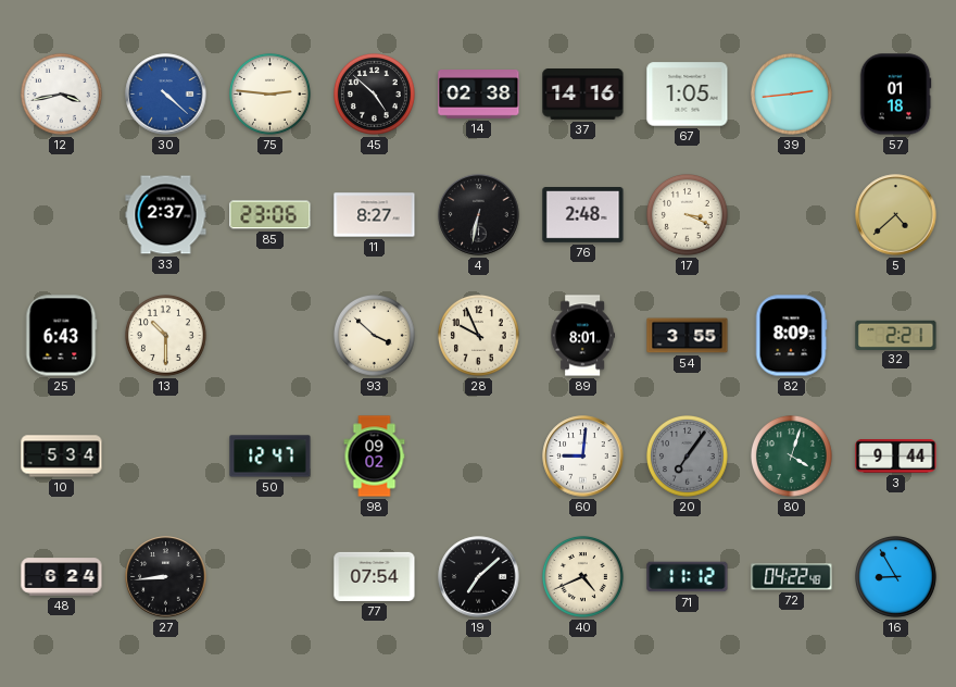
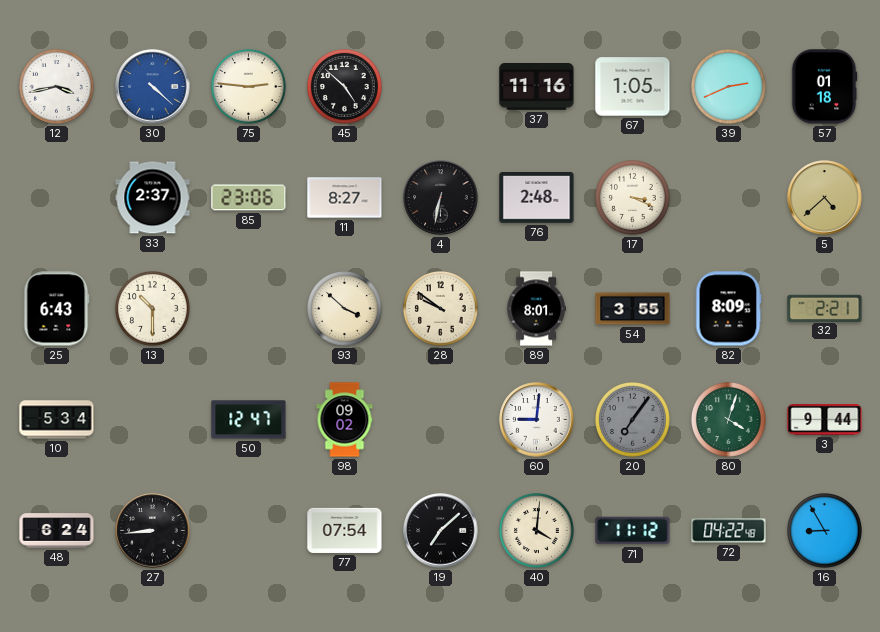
14: 02:38 -> none (479, 95)
37: 14:16 -> 11:16 (537, 87)
39: 2:44 -> 2:41 (729, 87)
28: 9:56 -> 9:51 (441, 309)
40: 4:41 -> 4:01 (537, 531)
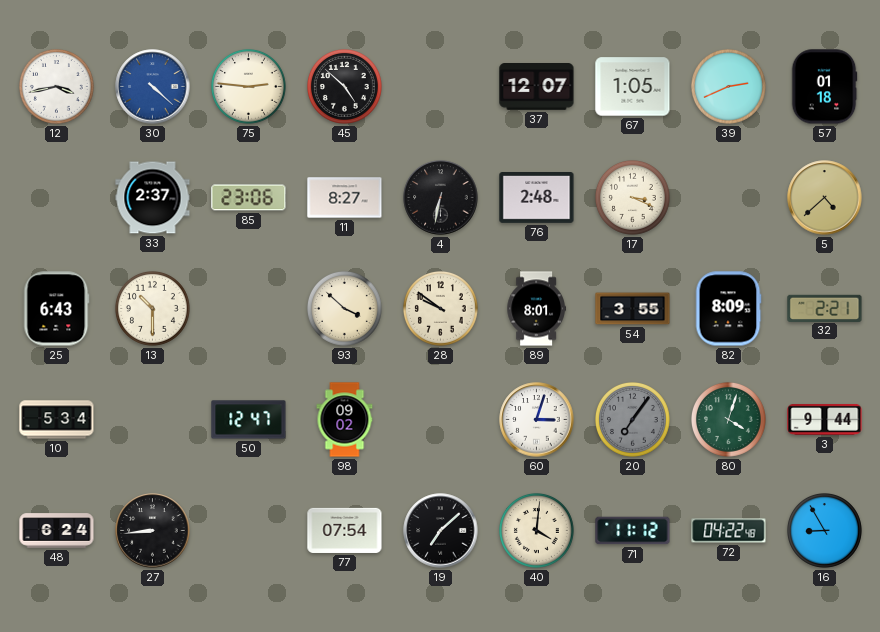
37: 11:16 -> 12:07 (537, 87)
60: 9:01 -> 3:03 (537, 420)
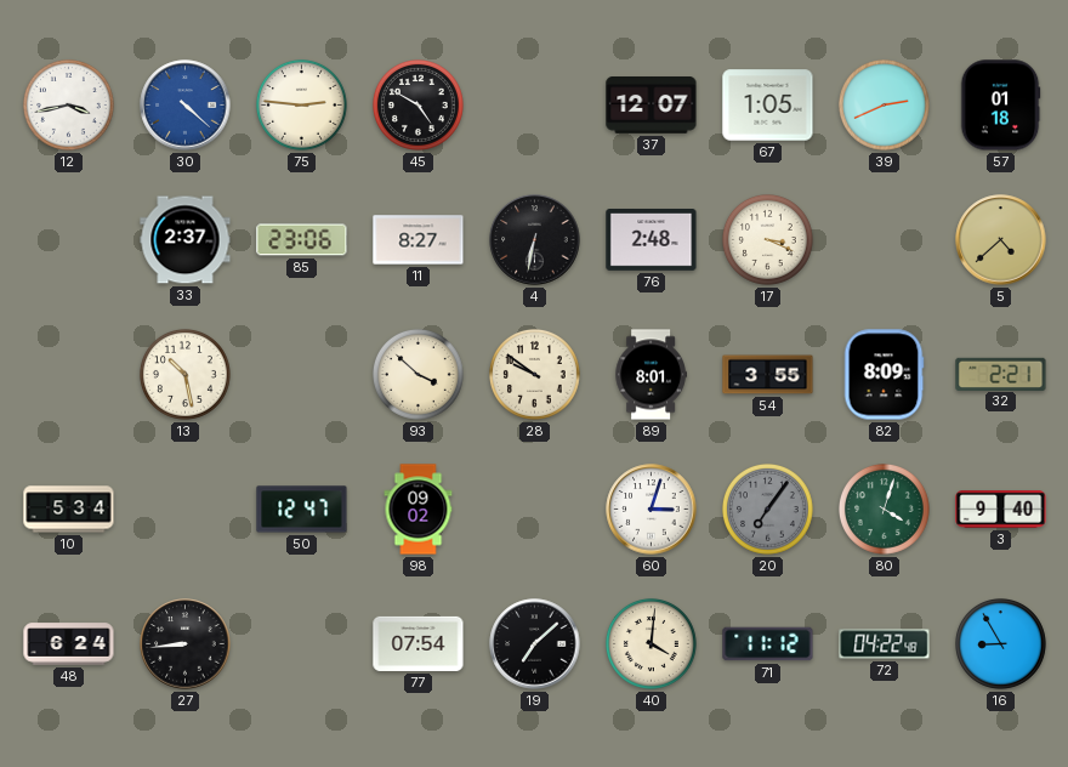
45: 4:52 -> 4:50 (419, 106)
25: 6:43 -> none (57, 309)
13: 10:30 -> 10:28 (186, 375)
3: 9:44 -> 9:40 (1001, 510)
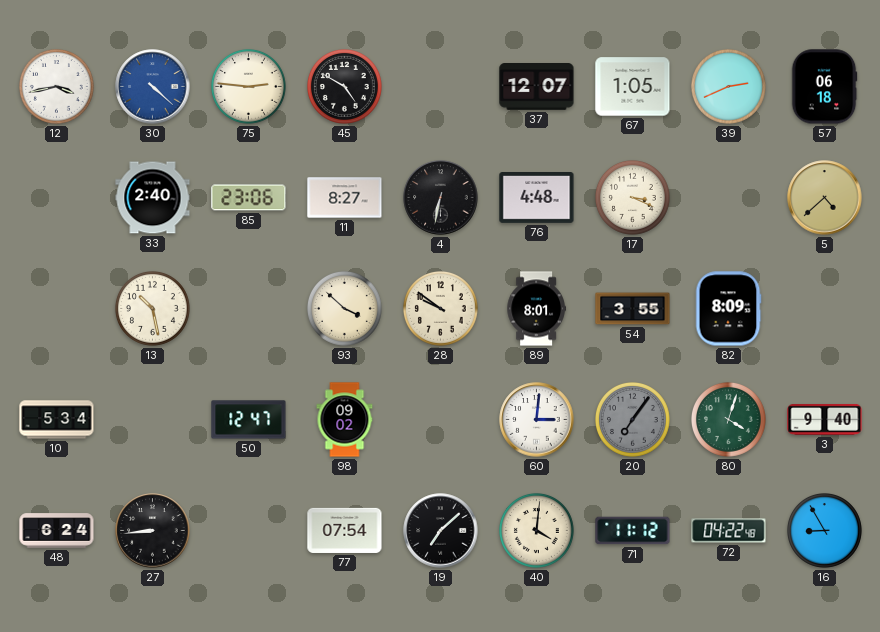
57: 01:18 -> 06:18 (824, 87)
33: 2:37 -> 2:40 (153, 198)
76: 2:48 -> 4:48 (537, 198)
32: 2:21 -> none (1001, 374)
60: 3:03 -> 3:01 (537, 420)
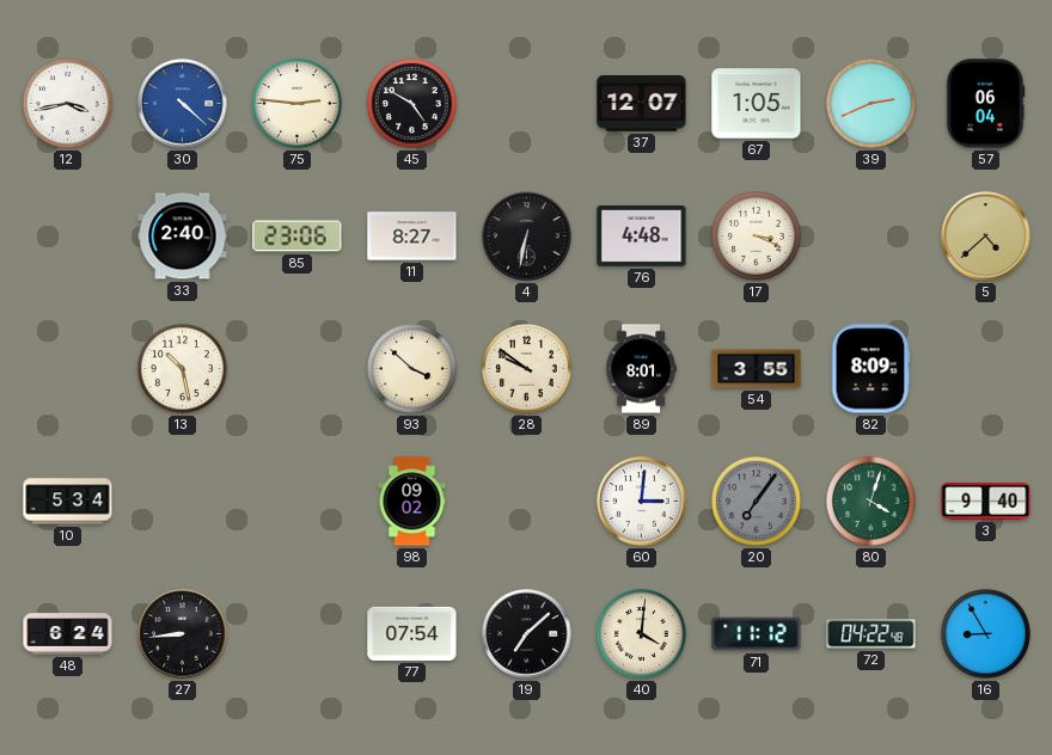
57: 06:18 -> 06:04 (985, 104)
50: 12:47 -> none (249, 420)
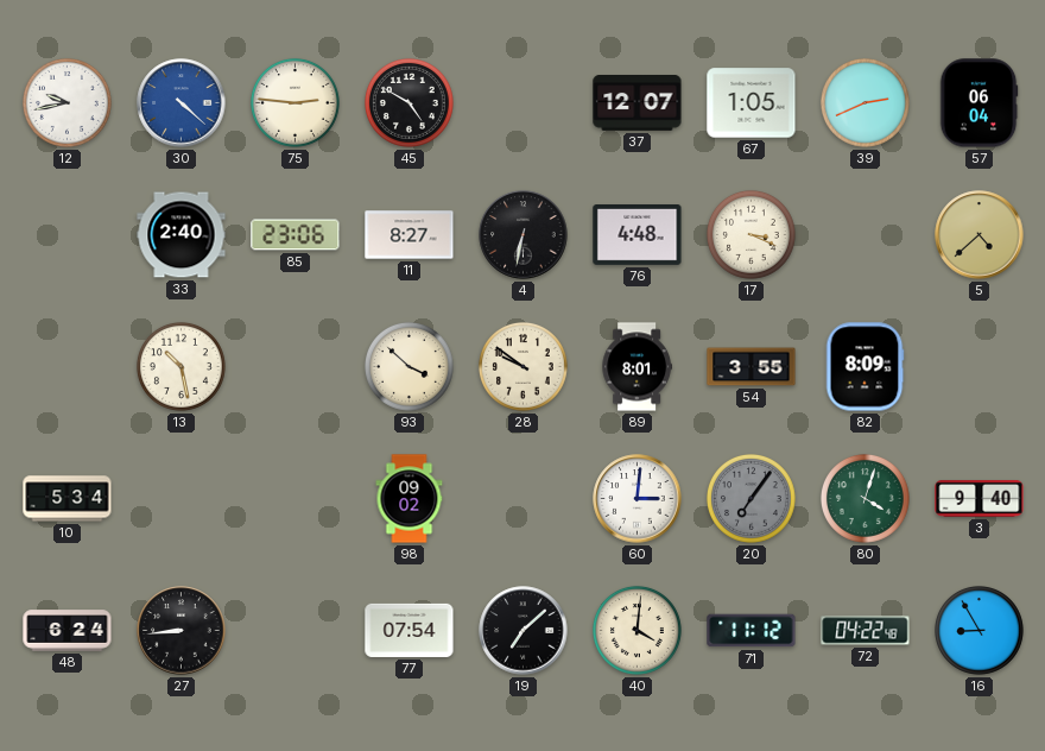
12: 3:43 -> 9:43 (68, 103)
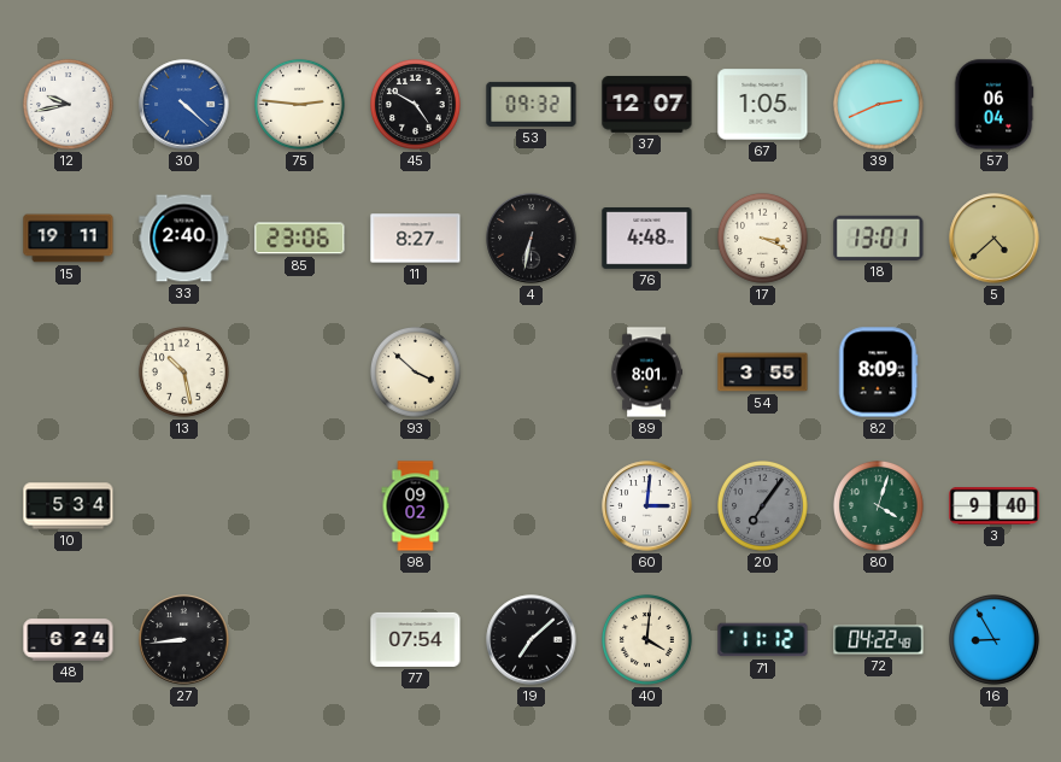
53: none -> 09:32 (532, 104)
15: none -> 19:11 (69, 239)
18: none -> 13:01 (879, 238)
28: 9:51 -> none (524, 367)
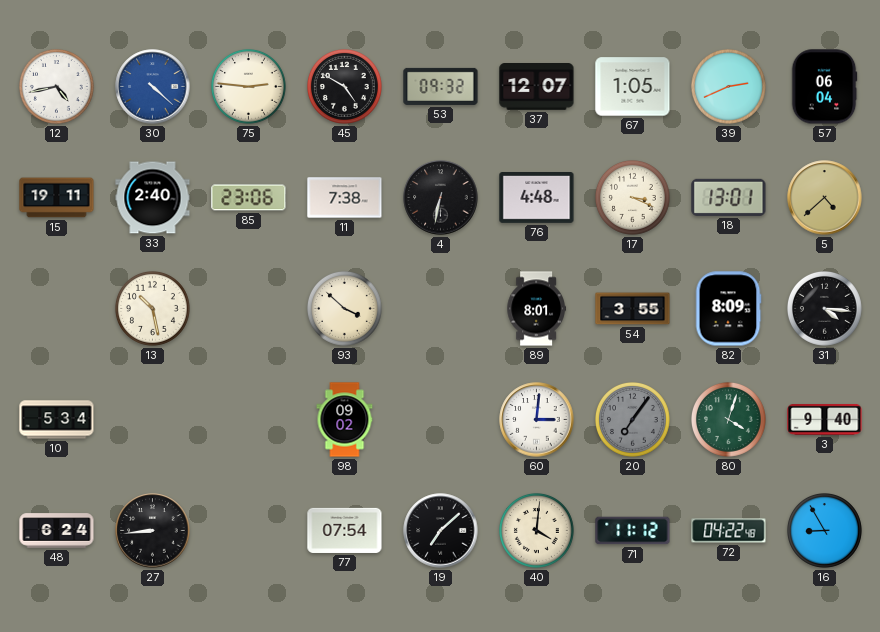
12: 9:43 -> 4:43 (57, 87)
11: 8:27 -> 7:38 (345, 198)
31: none -> 4:16 (825, 309)
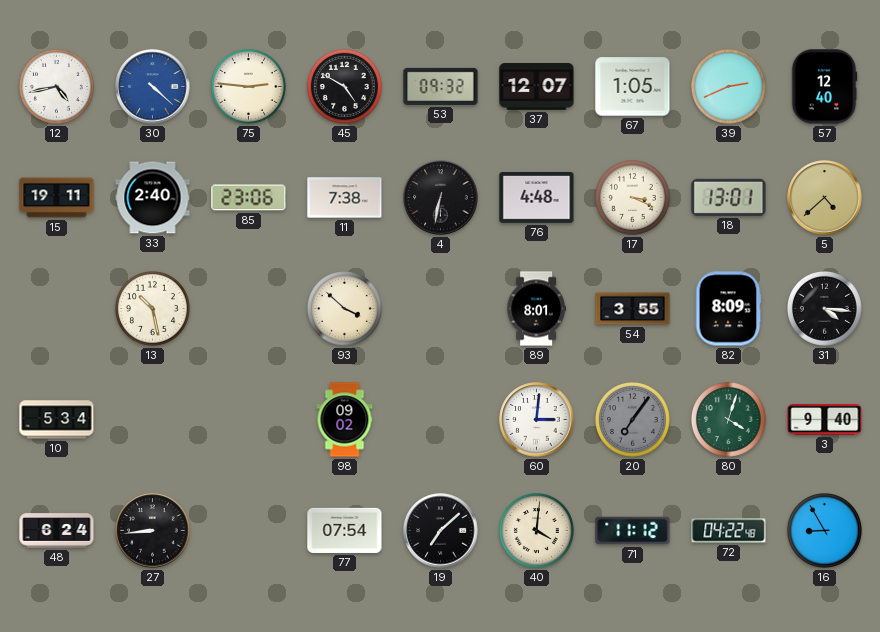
57: 06:04 -> 12:40 (824, 87)
